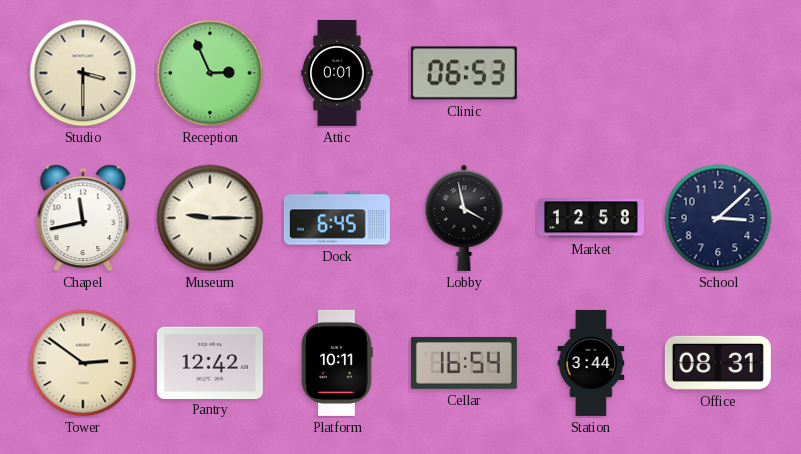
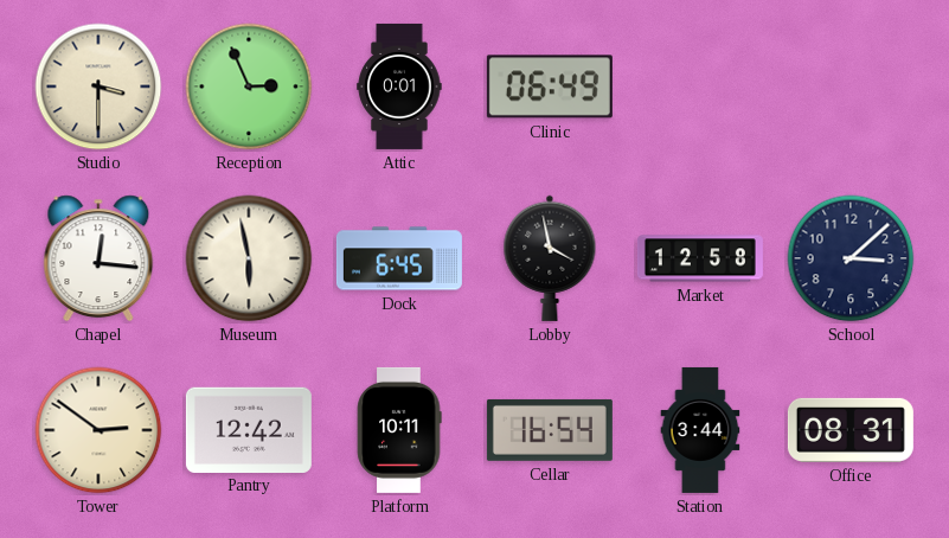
Clinic: 06:53 -> 06:49 (550, 87)
Chapel: 11:43 -> 12:16 (98, 258)
Museum: 9:15 -> 5:58 (249, 258)
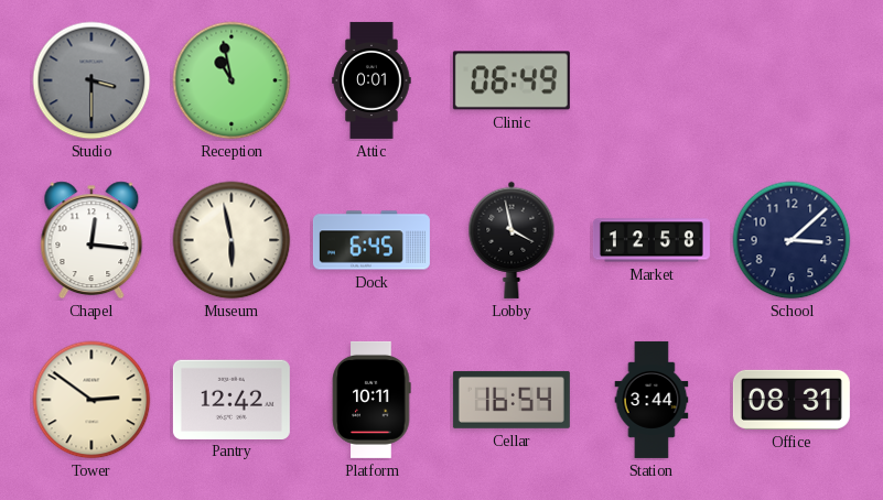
Studio dial: cream -> grey (91, 80)
Reception: 2:56 -> 10:58 (231, 80)
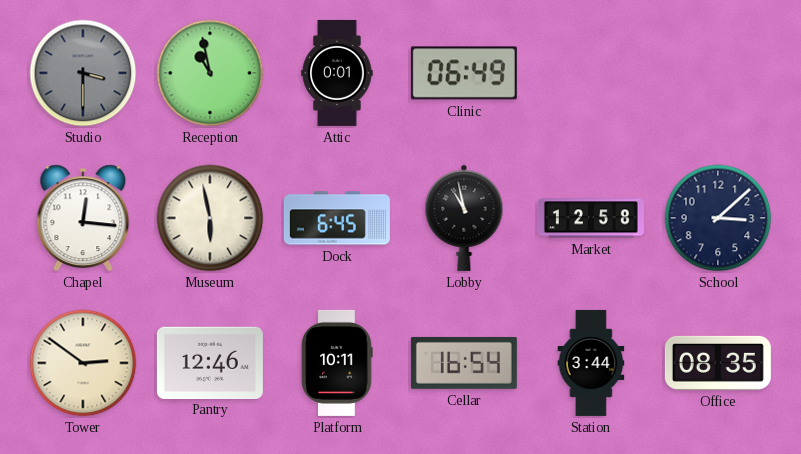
Lobby: 3:58 -> 10:58 (464, 218)
Pantry: 12:42 -> 12:46 (210, 362)
Office: 08:31 -> 08:35 (718, 363)
